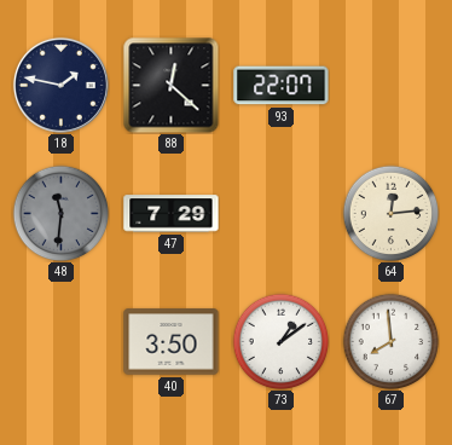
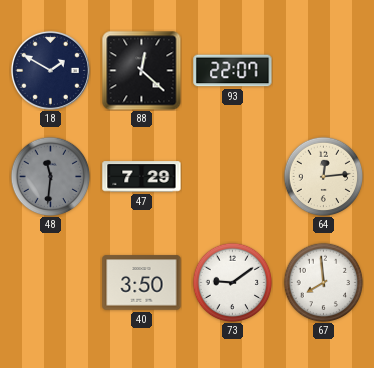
18: 1:47 -> 1:50 (50, 70)
73: 1:09 -> 9:09 (232, 282)
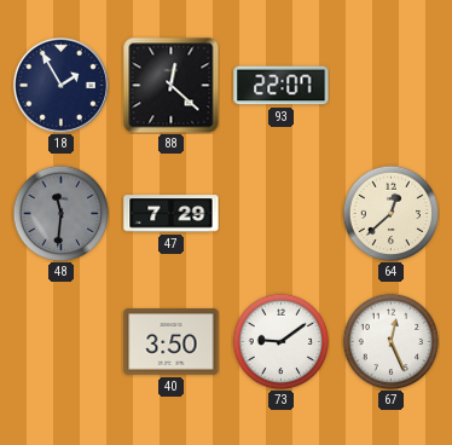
18: 1:50 -> 1:55 (60, 85)
64: 12:14 -> 12:38 (390, 213)
67: 7:59 -> 12:26 (390, 341)
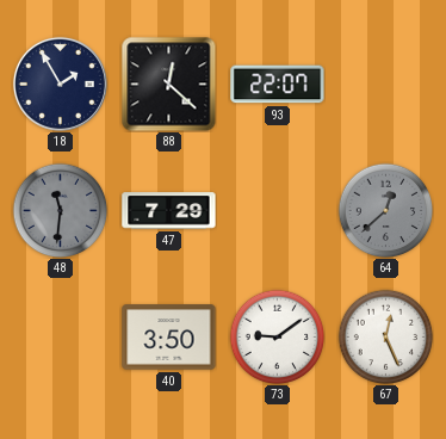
64 dial: cream -> grey (385, 210)
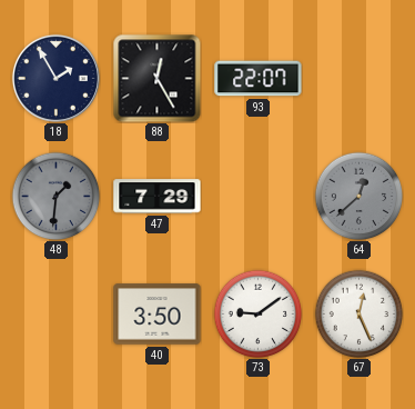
88: 12:22 -> 12:25 (156, 78)
48: 11:31 -> 1:31 (55, 196)
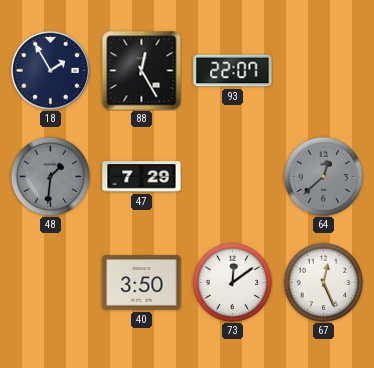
73: 9:09 -> 12:09 (232, 282)
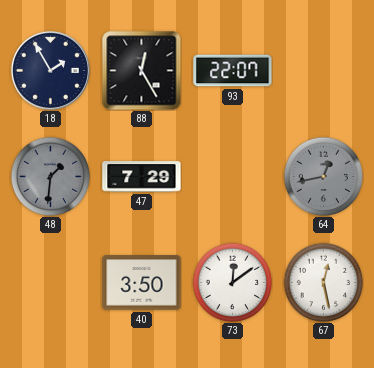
64: 12:38 -> 12:43 (323, 176)
67: 12:26 -> 12:28 (323, 282)
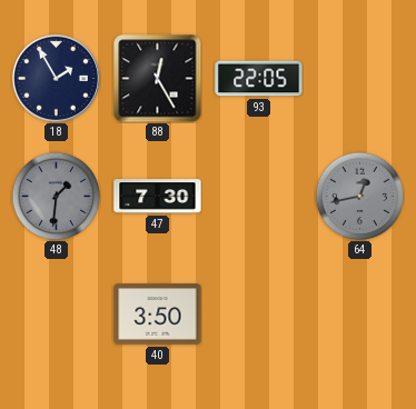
93: 22:07 -> 22:05 (259, 79)
47: 7:29 -> 7:30 (158, 197)
73: 12:09 -> none (232, 282)
67: 12:28 -> none (323, 282)
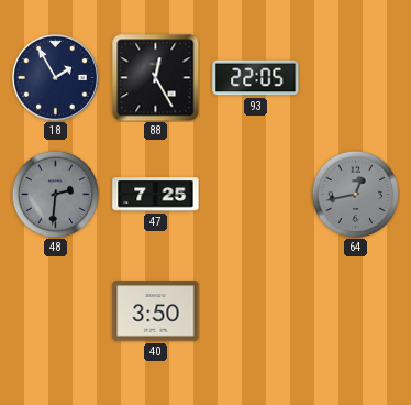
48: 1:31 -> 2:31 (55, 194)
47: 7:30 -> 7:25 (156, 195)
